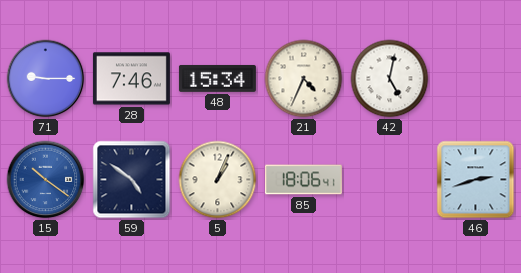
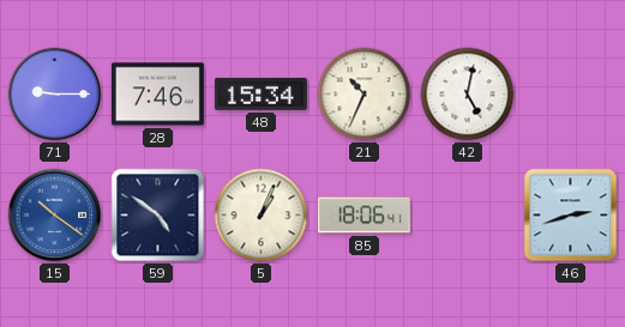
21: 4:34 -> 10:34 (365, 95)
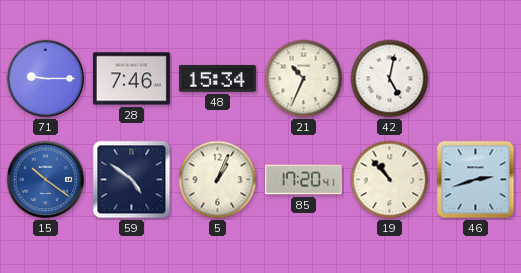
85: 18:06 -> 17:20 (303, 180)
19: none -> 10:53 (390, 180)
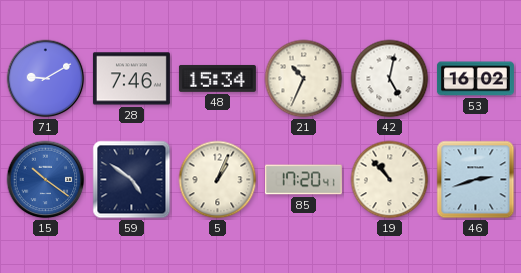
71: 9:15 -> 9:10 (46, 79)
53: none -> 16:02 (475, 79)
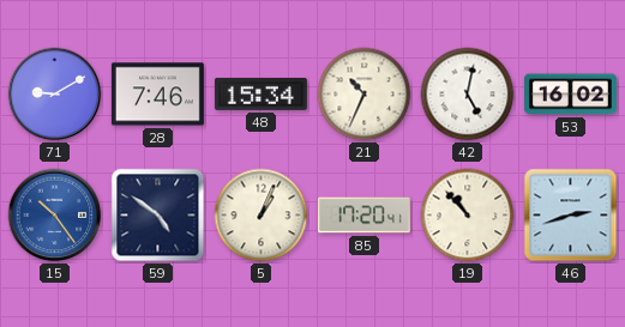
15: 10:21 -> 10:24 (55, 216)
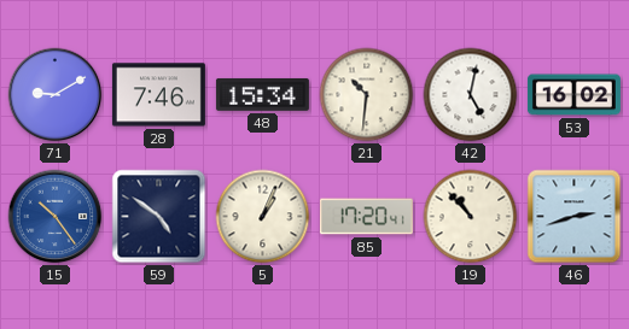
21: 10:34 -> 10:31 (367, 95)
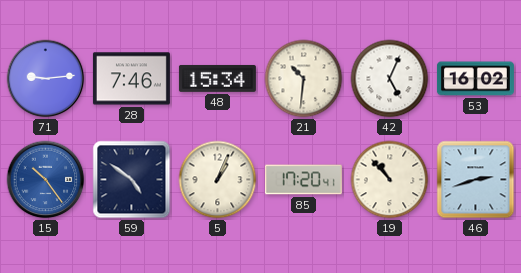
71: 9:10 -> 9:14 (46, 79)
42: 5:02 -> 5:04 (390, 79)
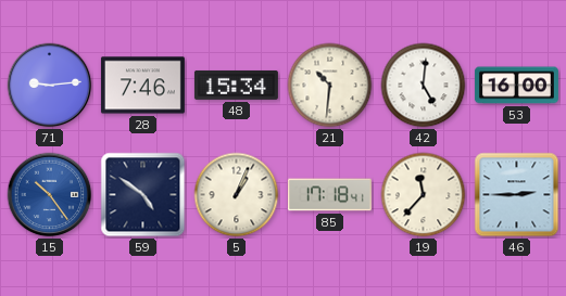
42: 5:04 -> 5:01 (424, 86)
53: 16:02 -> 16:00 (516, 86)
85: 17:20 -> 17:18 (329, 195)
19: 10:53 -> 11:37 (424, 195)
46: 2:42 -> 2:45 (517, 195)
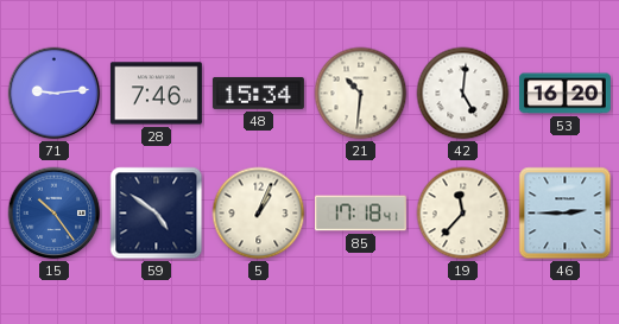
53: 16:00 -> 16:20 (564, 94)
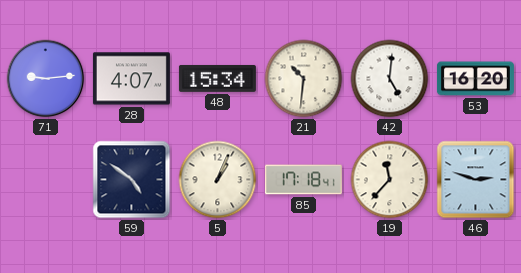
28: 7:46 -> 4:07 (131, 79)
15: 10:24 -> none (55, 214)
46: 2:45 -> 2:48 (476, 180)
